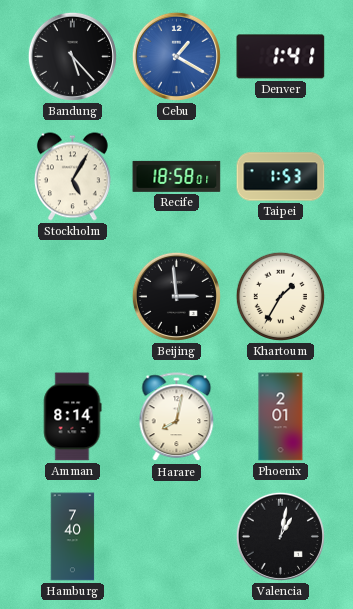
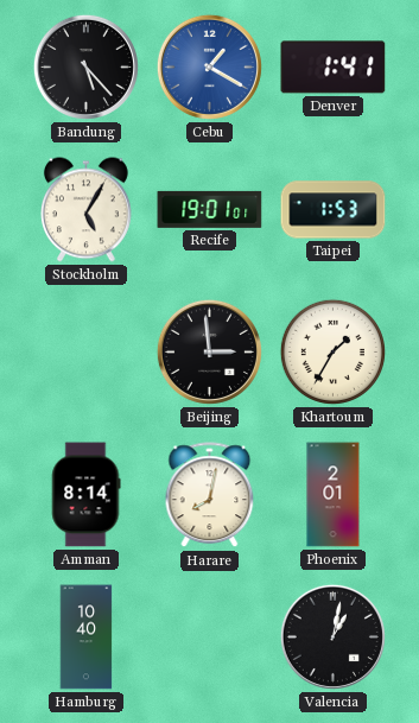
Recife: 18:58 -> 19:01 (210, 209)
Hamburg: 7:40 -> 10:40 (87, 638)
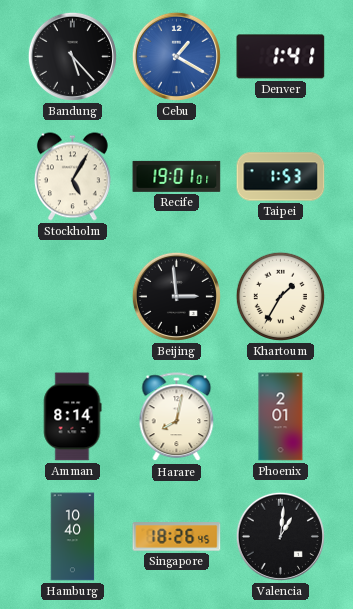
Singapore: none -> 18:26 (177, 537)
Valencia: 1:02 -> 1:01 (280, 536)
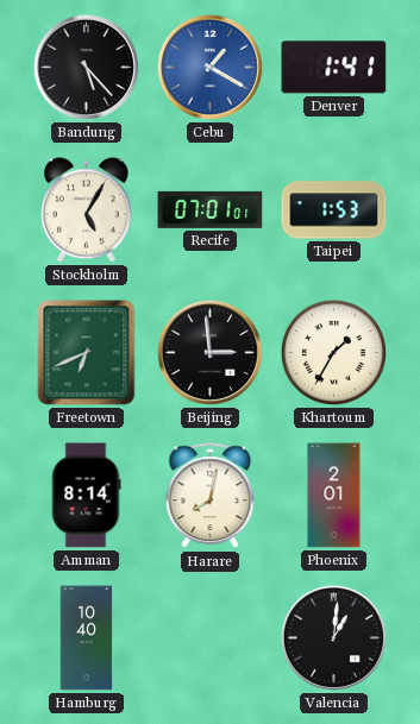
Recife: 19:01 -> 07:01 (211, 209)
Freetown: none -> 6:41 (87, 353)
Singapore: 18:26 -> none (177, 537)
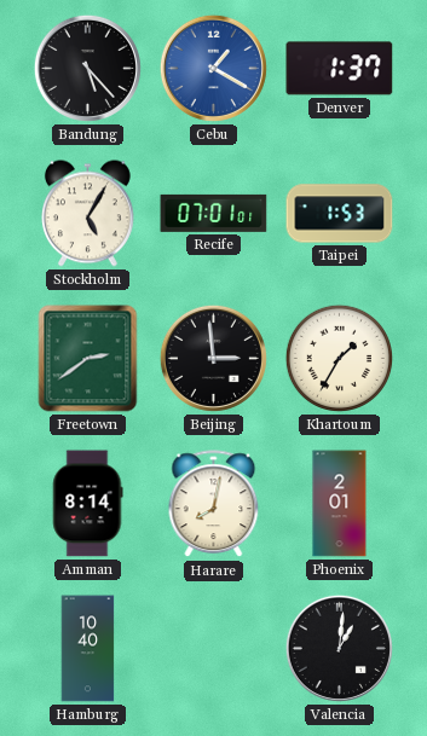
Denver: 1:41 -> 1:37 (340, 69)
Freetown: 6:41 -> 2:39 (88, 359)
